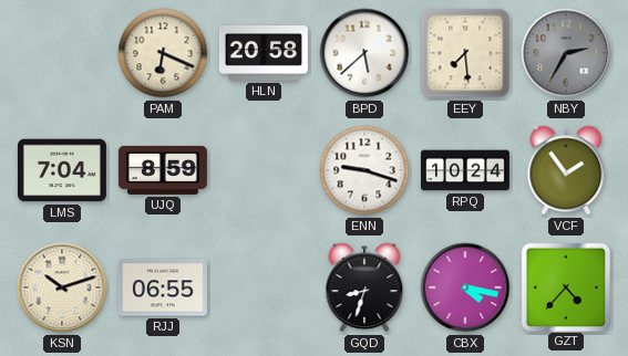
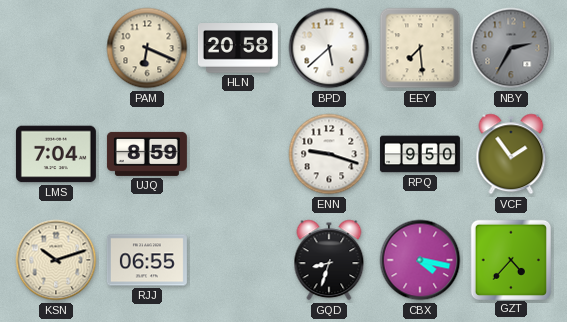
RPQ: 10:24 -> 9:50 (420, 154)
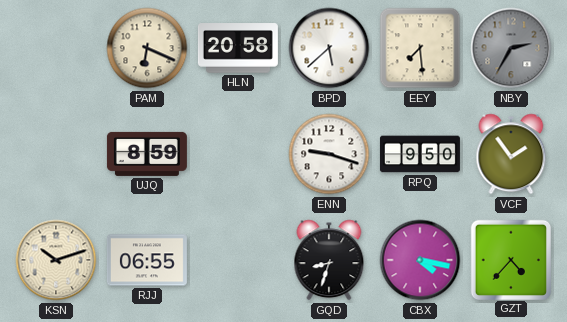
LMS: 7:04 -> none (56, 154)
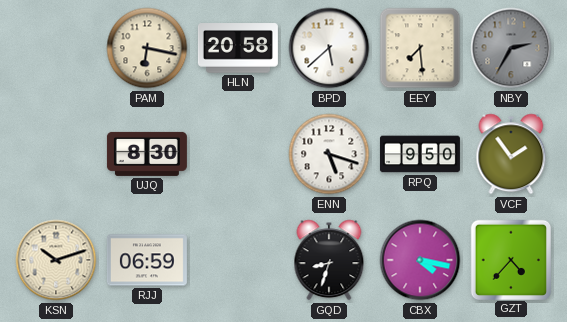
PAM: 6:19 -> 6:17 (147, 48)
UJQ: 8:59 -> 8:30 (147, 154)
ENN: 9:18 -> 5:18 (329, 154)
RJJ: 06:55 -> 06:59 (147, 260)
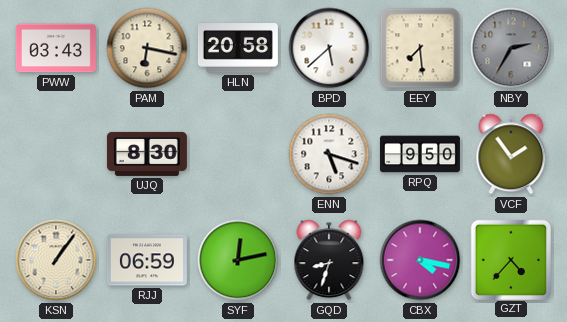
PWW: none -> 03:43 (56, 48)
KSN: 10:12 -> 1:06 (56, 260)
SYF: none -> 12:13 (238, 260)
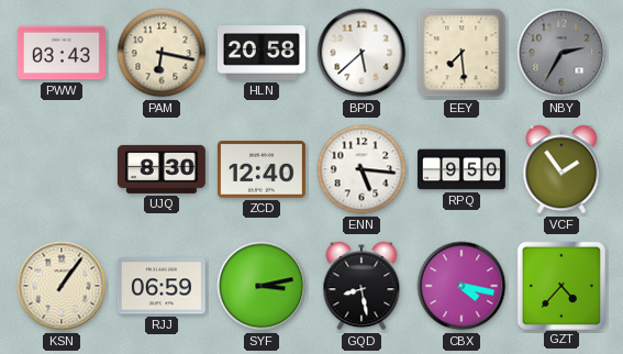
ZCD: none -> 12:40 (262, 169)
ENN: 5:18 -> 5:16 (361, 169)
SYF: 12:13 -> 3:13 (262, 286)
GQD: 8:33 -> 8:28 (361, 286)
